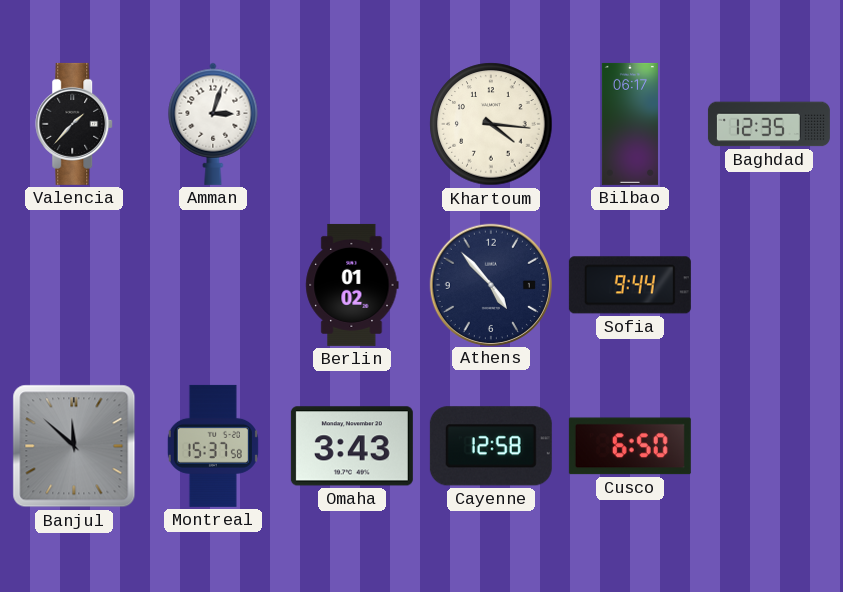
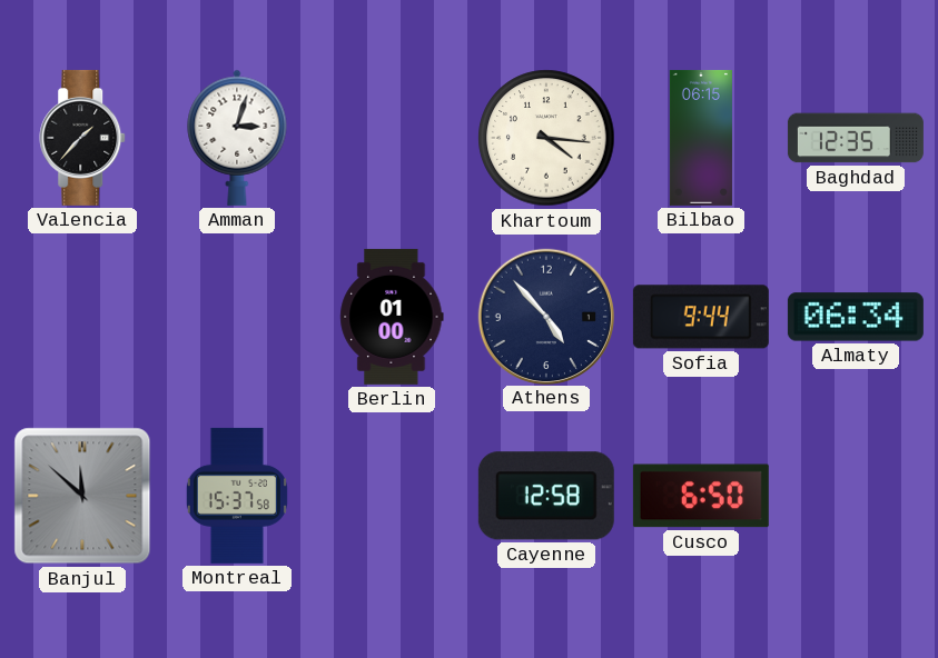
Bilbao: 06:17 -> 06:15 (701, 138)
Berlin: 01:02 -> 01:00 (392, 317)
Almaty: none -> 06:34 (856, 317)
Omaha: 3:43 -> none (352, 446)
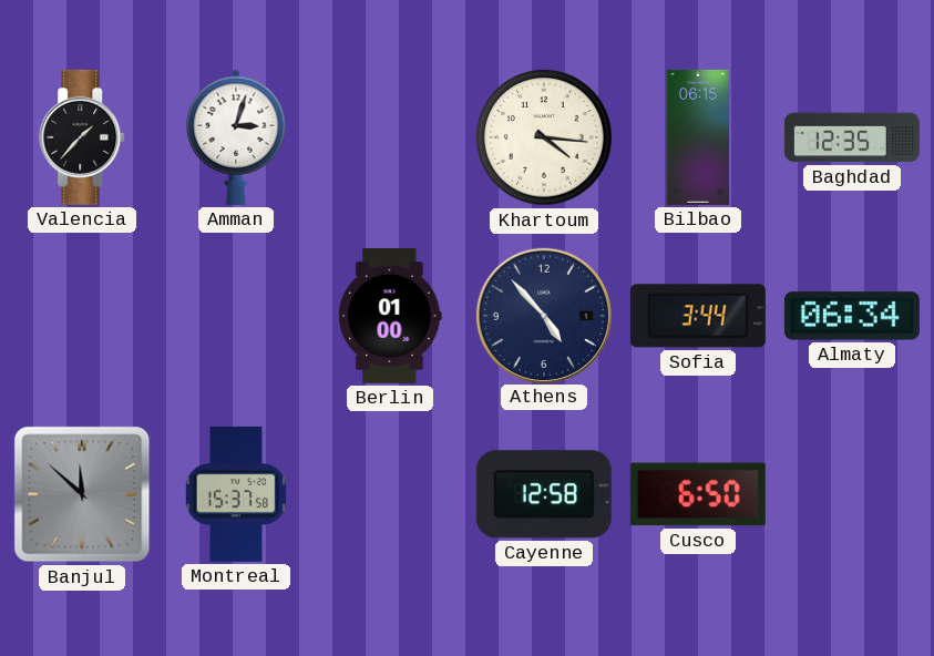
Sofia: 9:44 -> 3:44 (698, 316)
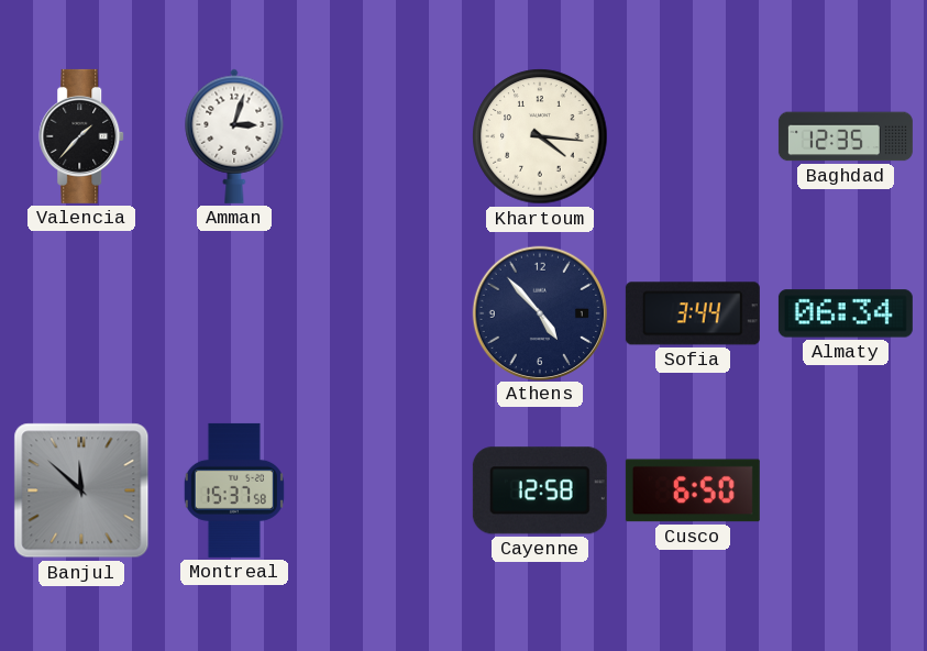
Bilbao: 06:15 -> none (698, 137)
Berlin: 01:00 -> none (390, 316)
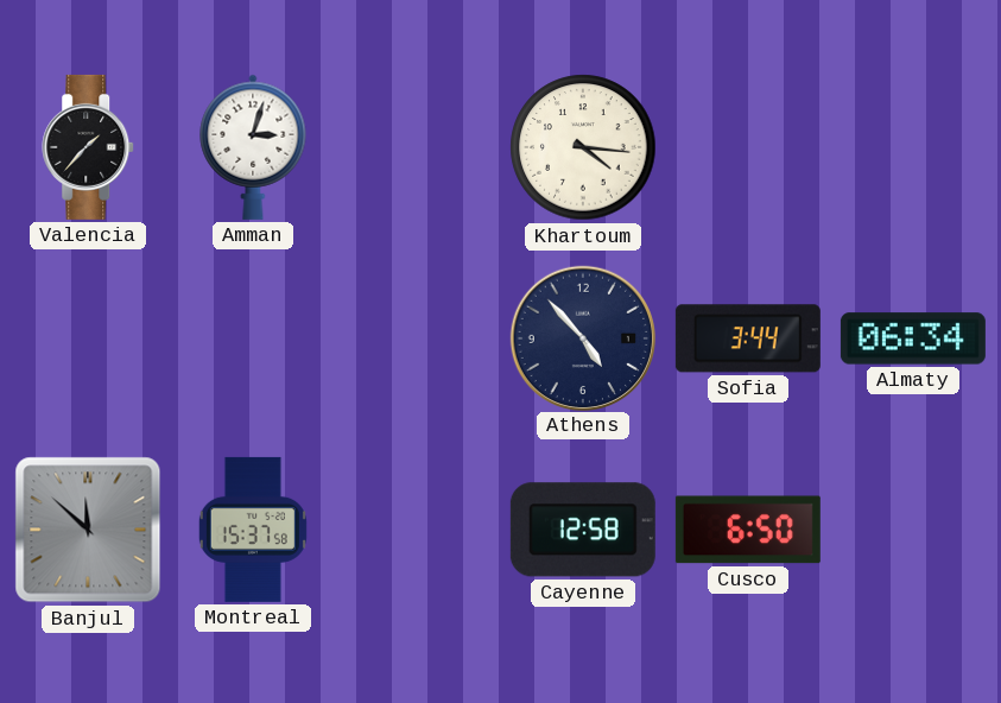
Baghdad: 12:35 -> none (846, 136)
